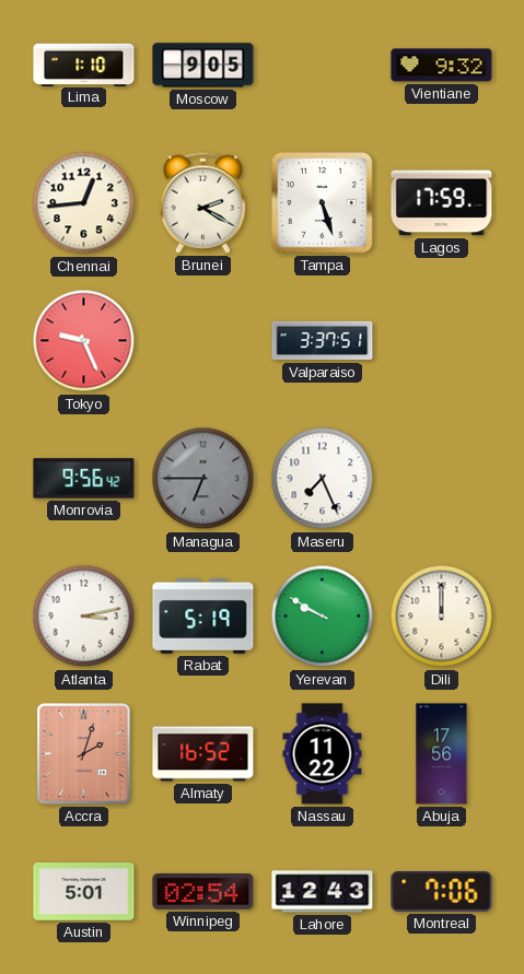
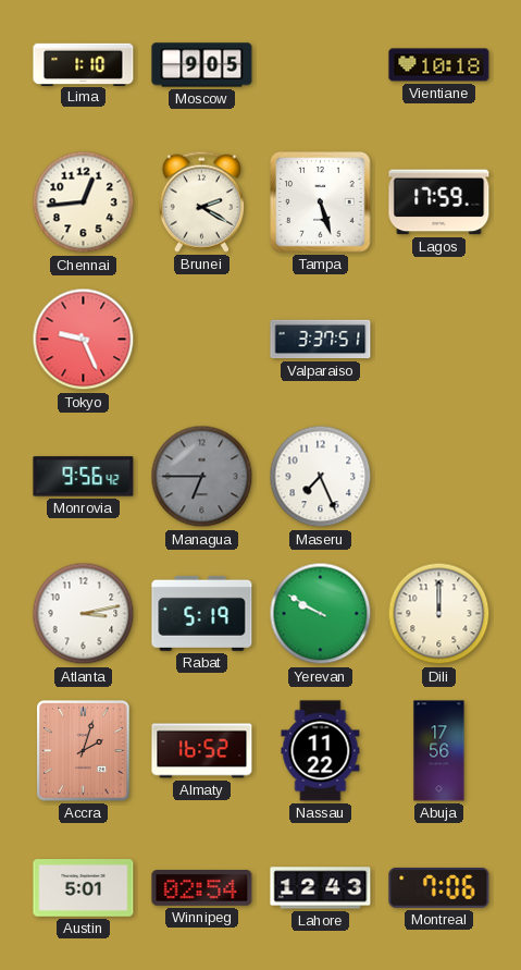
Vientiane: 9:32 -> 10:18 (439, 65)
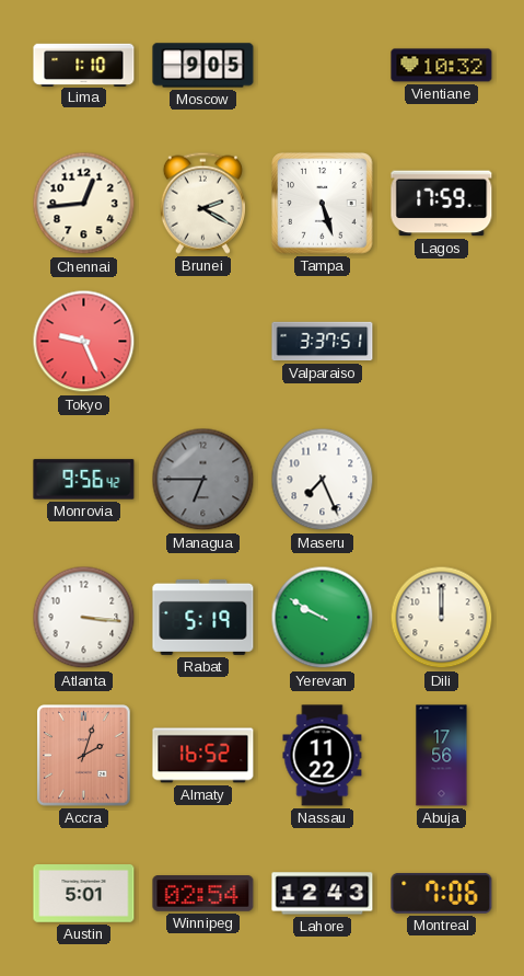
Vientiane: 10:18 -> 10:32 (442, 66)
Atlanta: 3:13 -> 3:16 (84, 618)
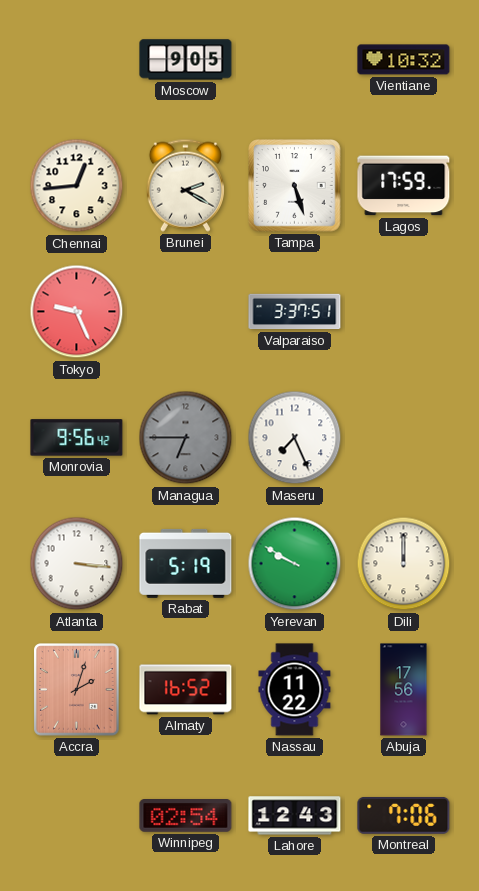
Lima: 1:10 -> none (84, 65)
Austin: 5:01 -> none (84, 894)
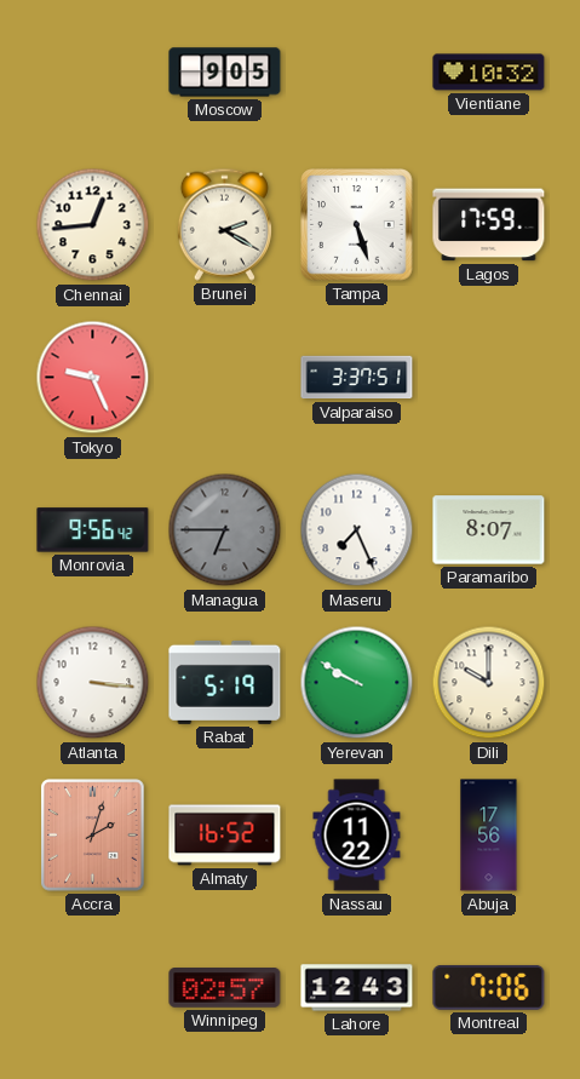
Paramaribo: none -> 8:07 (489, 530)
Dili: 12:00 -> 10:00 (489, 683)
Winnipeg: 02:54 -> 02:57 (225, 988)
